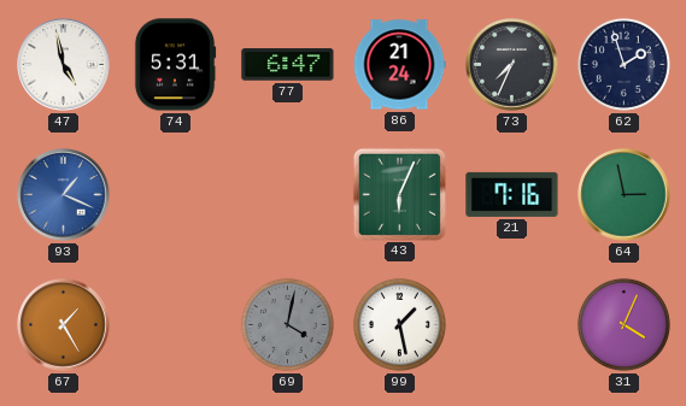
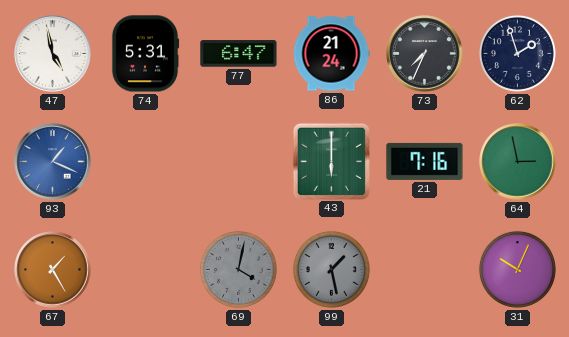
43: 6:04 -> 6:00 (331, 161)
99 dial: white -> grey (331, 269)
31: 4:04 -> 10:04 (517, 269)
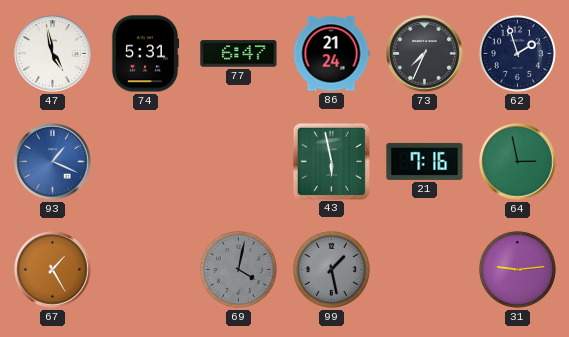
43: 6:00 -> 5:58 (331, 161)
31: 10:04 -> 9:14 (517, 269)
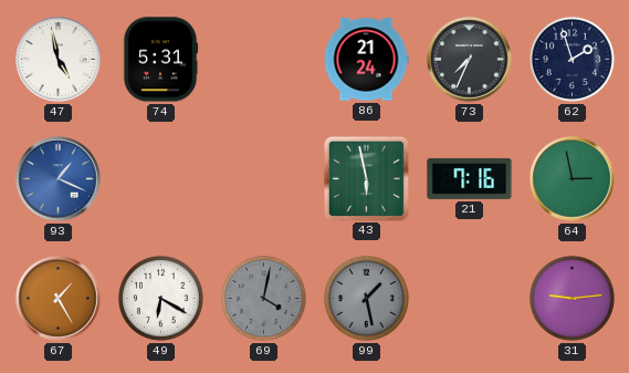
77: 6:47 -> none (239, 54)
49: none -> 6:20 (160, 298)
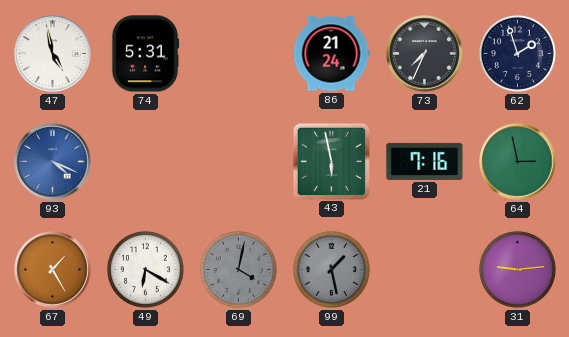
93: 1:19 -> 4:19 (53, 162)
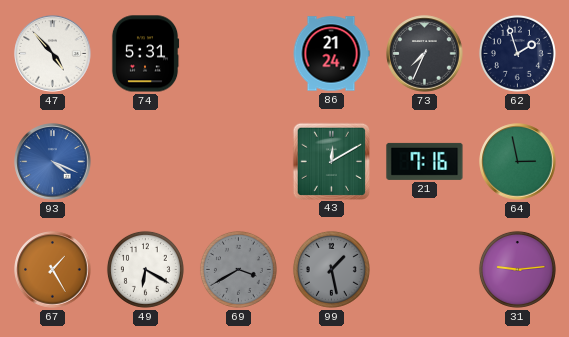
47: 4:58 -> 4:53 (53, 54)
43: 5:58 -> 12:10 (331, 161)
69: 4:02 -> 3:40 (238, 269)
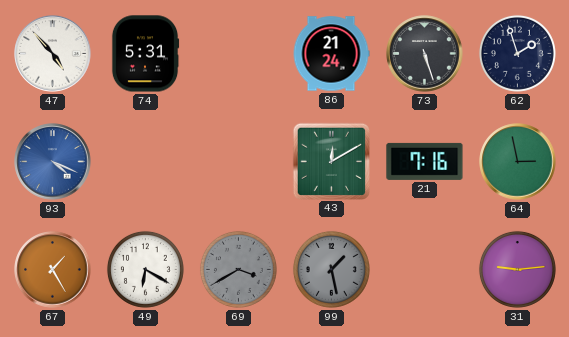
73: 7:34 -> 5:27 (425, 54)
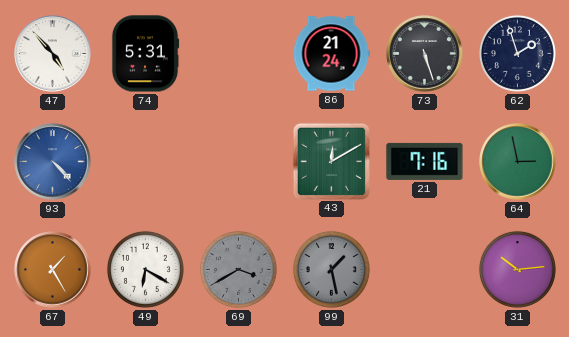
93: 4:19 -> 4:23 (53, 162)
31: 9:14 -> 10:14 (517, 269)
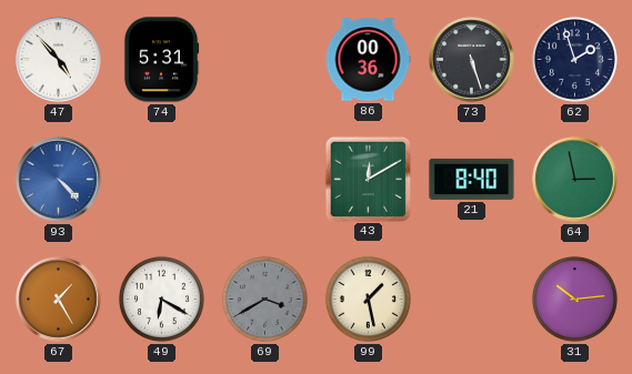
86: 21:24 -> 00:36 (368, 60)
21: 7:16 -> 8:40 (472, 179)
99 dial: grey -> cream (368, 299)
